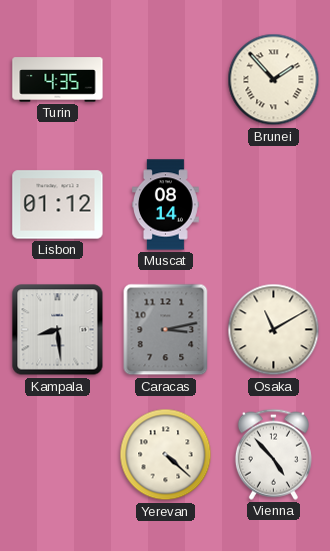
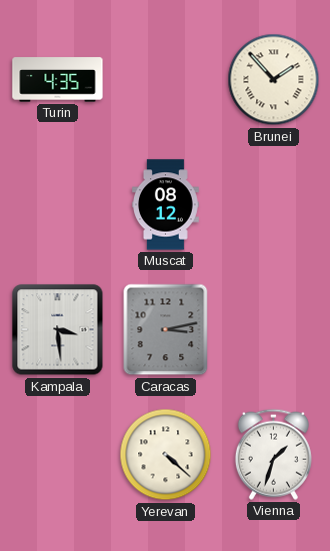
Lisbon: 01:12 -> none (58, 205)
Muscat: 08:14 -> 08:12 (166, 205)
Kampala: 8:29 -> 3:29 (58, 330)
Osaka: 11:10 -> none (274, 330)
Vienna: 4:53 -> 1:33 (273, 454)
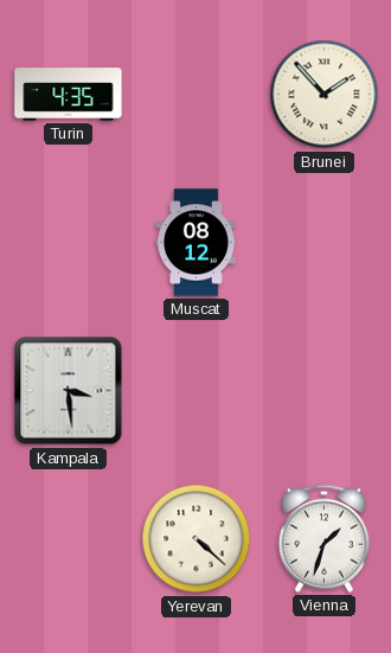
Caracas: 3:13 -> none (166, 330)
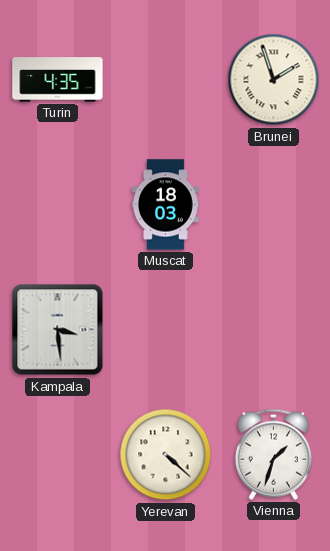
Brunei: 1:53 -> 1:57 (274, 80)
Muscat: 08:12 -> 18:03 (166, 205)
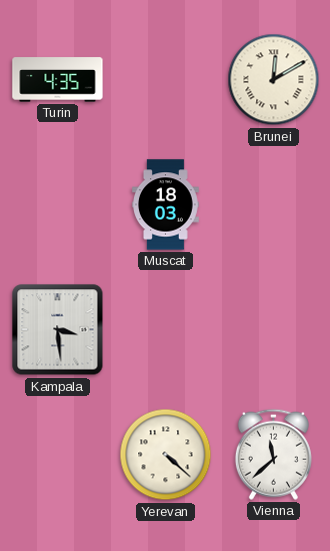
Brunei: 1:57 -> 12:10 (274, 80)
Vienna: 1:33 -> 11:38 (273, 454)
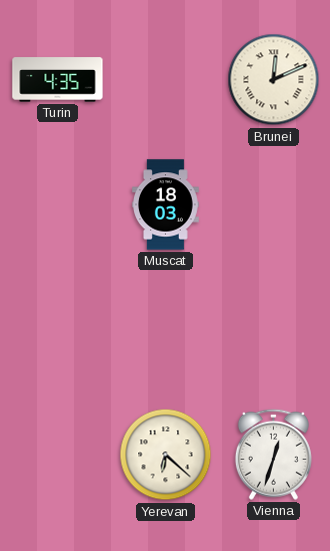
Brunei: 12:10 -> 12:11 (274, 80)
Kampala: 3:29 -> none (58, 330)
Yerevan: 4:22 -> 6:22 (166, 455)
Vienna: 11:38 -> 12:33 (273, 454)
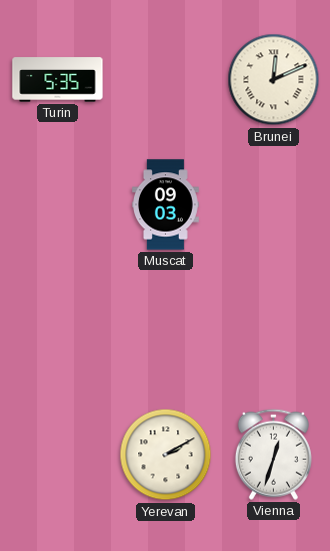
Turin: 4:35 -> 5:35 (58, 80)
Muscat: 18:03 -> 09:03 (166, 205)
Yerevan: 6:22 -> 2:10 (166, 455)
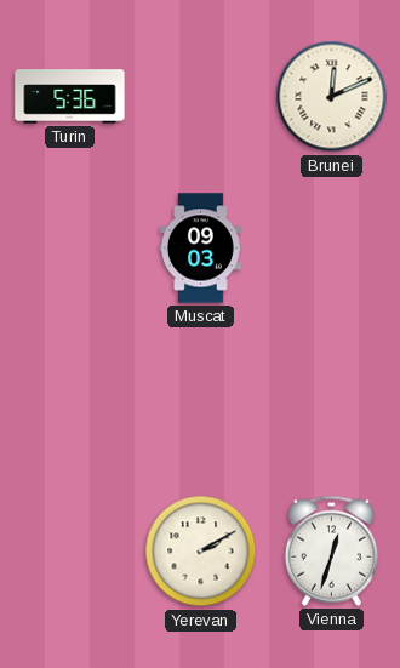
Turin: 5:35 -> 5:36 (70, 97)
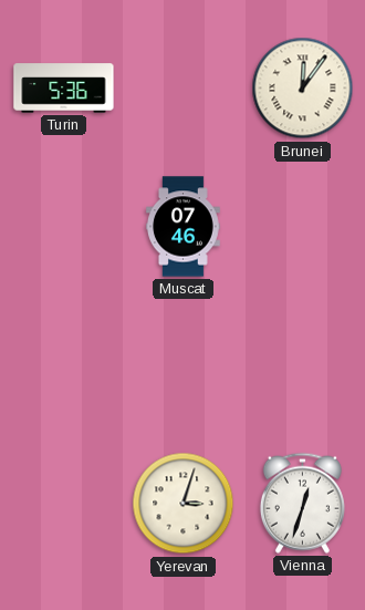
Brunei: 12:11 -> 12:06 (303, 89)
Muscat: 09:03 -> 07:46 (184, 227)
Yerevan: 2:10 -> 3:03 (184, 504)
